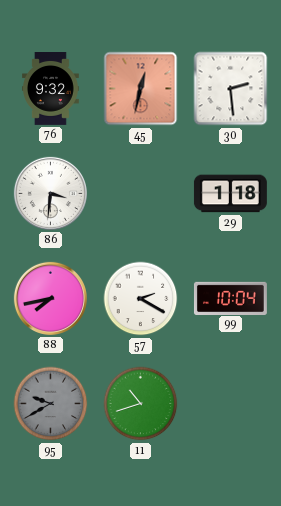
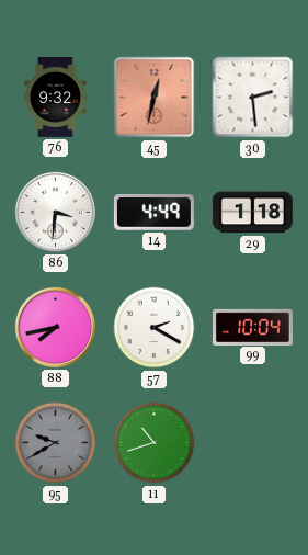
14: none -> 4:49 (153, 213)
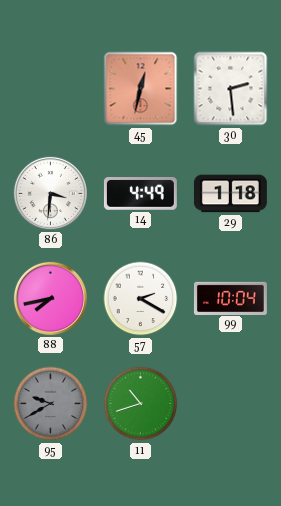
76: 9:32 -> none (56, 98)
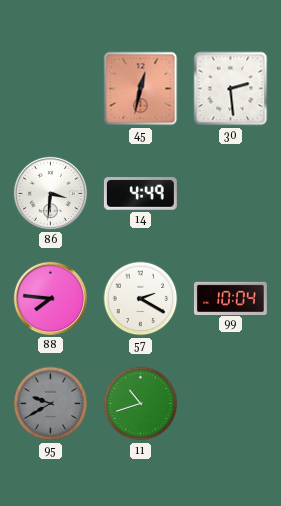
29: 1:18 -> none (230, 194)
88: 7:43 -> 7:46 (50, 298)
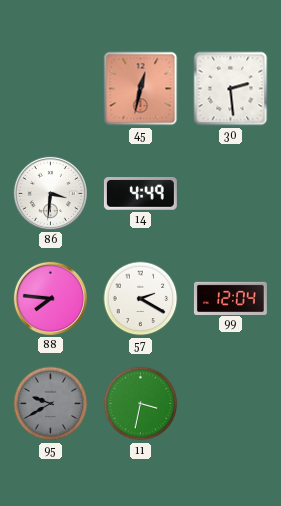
99: 10:04 -> 12:04 (230, 298)
11: 10:42 -> 3:32 (141, 404)
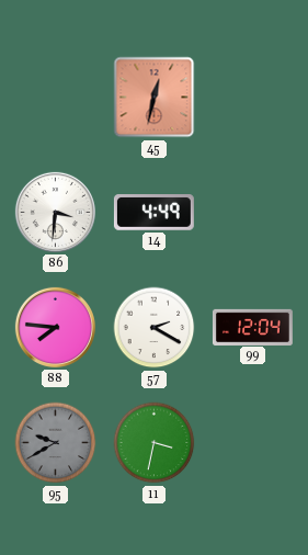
30: 2:29 -> none (231, 89)
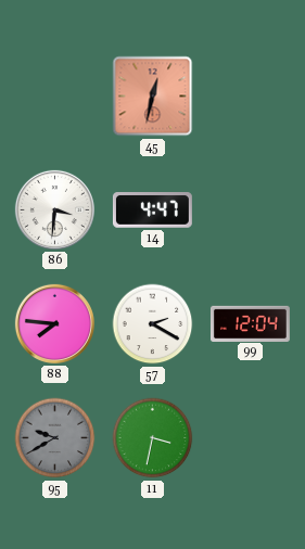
14: 4:49 -> 4:47 (152, 210)
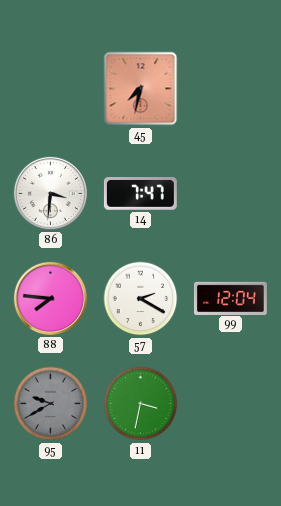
45: 12:32 -> 7:32 (141, 89)
14: 4:47 -> 7:47 (140, 194)
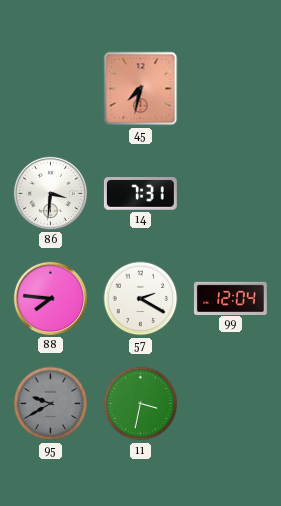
14: 7:47 -> 7:31 (140, 194)
